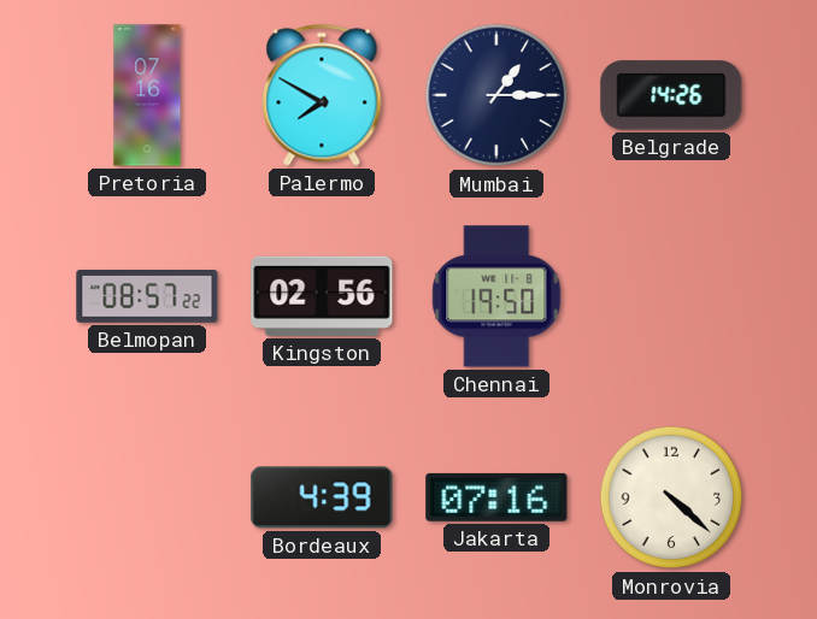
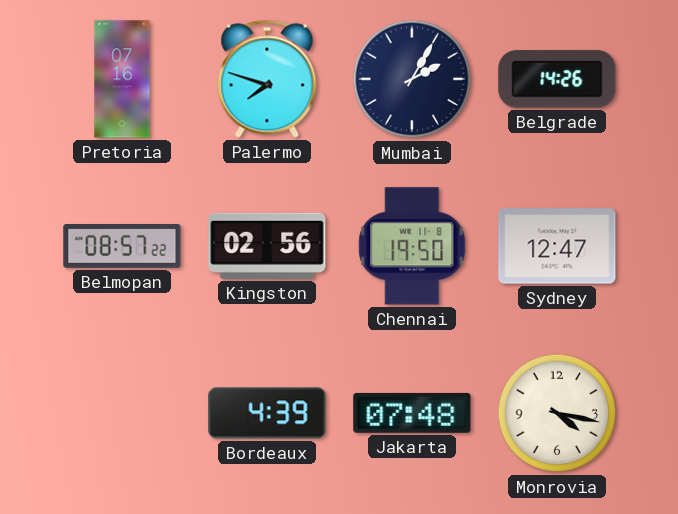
Palermo: 7:50 -> 7:48 (267, 79)
Mumbai: 1:15 -> 2:05 (412, 79)
Sydney: none -> 12:47 (557, 246)
Jakarta: 07:16 -> 07:48 (412, 413)
Monrovia: 4:22 -> 4:17 (557, 413)
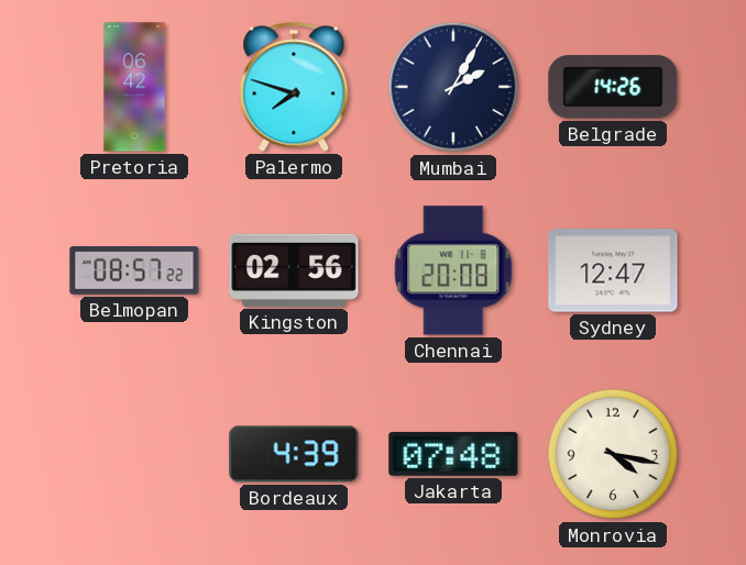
Pretoria: 07:16 -> 06:42 (134, 87)
Chennai: 19:50 -> 20:08 (453, 270)
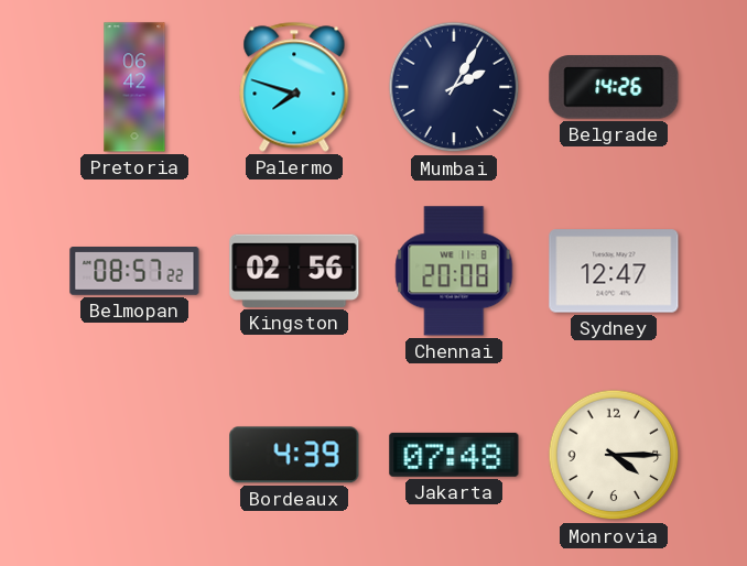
Monrovia: 4:17 -> 4:15 (614, 455)
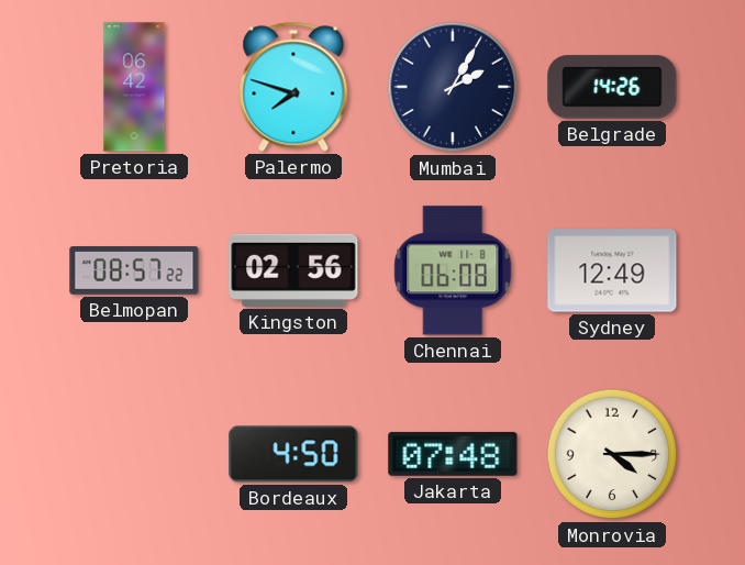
Chennai: 20:08 -> 06:08 (453, 270)
Sydney: 12:47 -> 12:49 (612, 270)
Bordeaux: 4:39 -> 4:50 (293, 454)
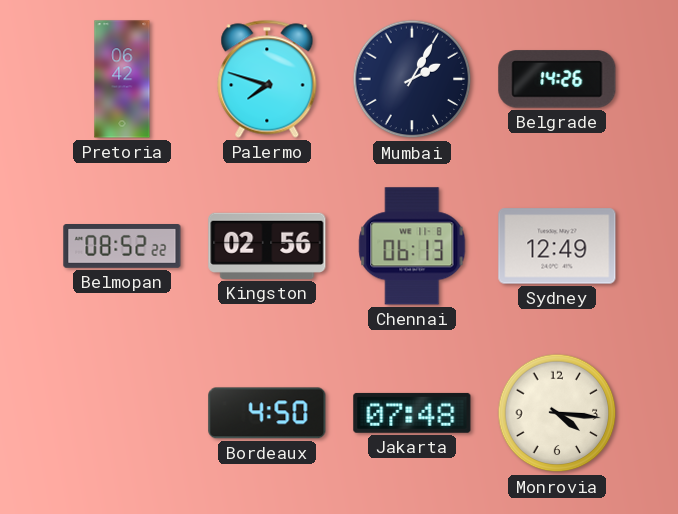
Belmopan: 08:57 -> 08:52 (122, 247)
Chennai: 06:08 -> 06:13 (412, 246)
Monrovia: 4:15 -> 4:16 (557, 413)
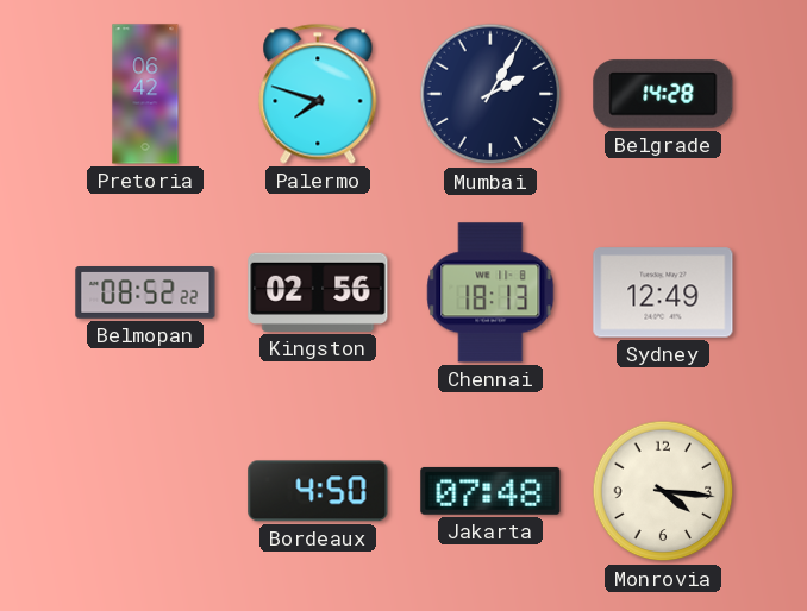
Belgrade: 14:26 -> 14:28 (663, 94)
Chennai: 06:13 -> 18:13 (490, 292)
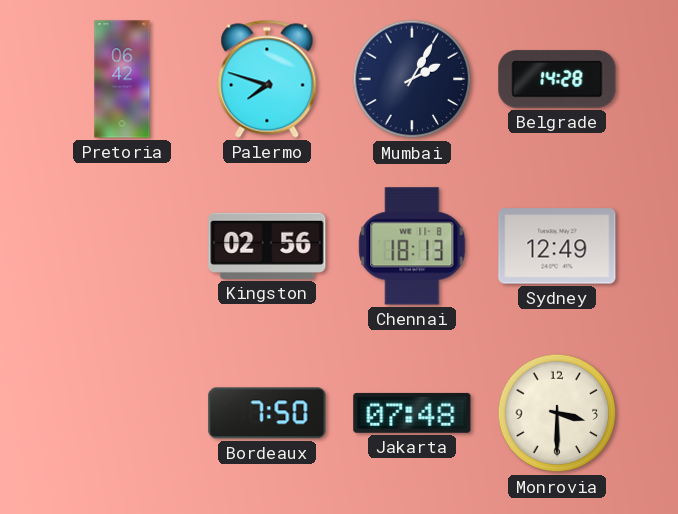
Belmopan: 08:52 -> none (145, 294)
Bordeaux: 4:50 -> 7:50 (267, 413)
Monrovia: 4:16 -> 3:30 (557, 413)
